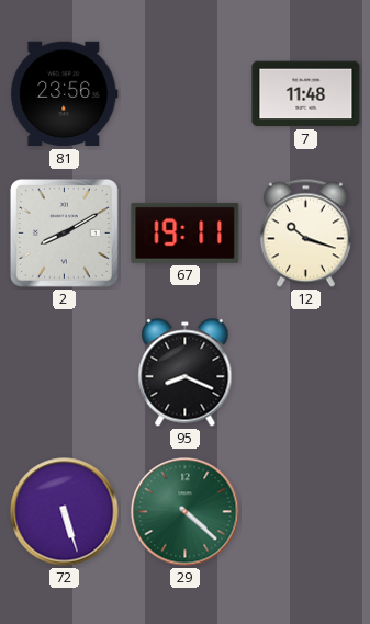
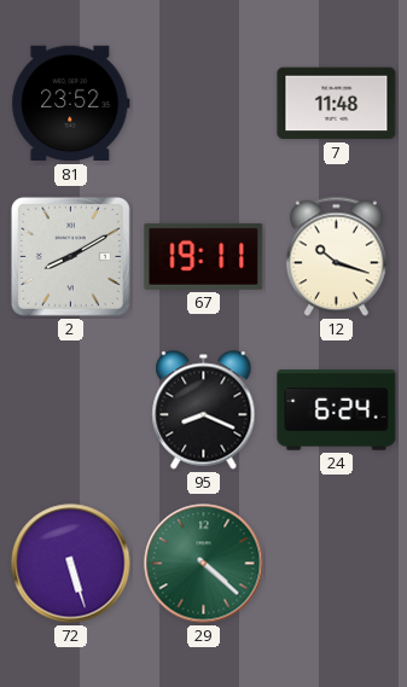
81: 23:56 -> 23:52 (71, 104)
24: none -> 6:24 (337, 411)
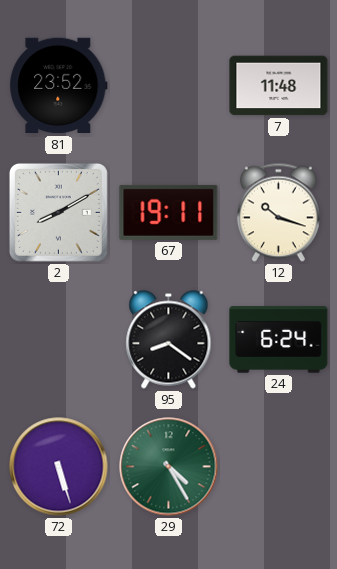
95: 8:19 -> 8:21 (169, 340)
29: 4:22 -> 4:25 (169, 467)
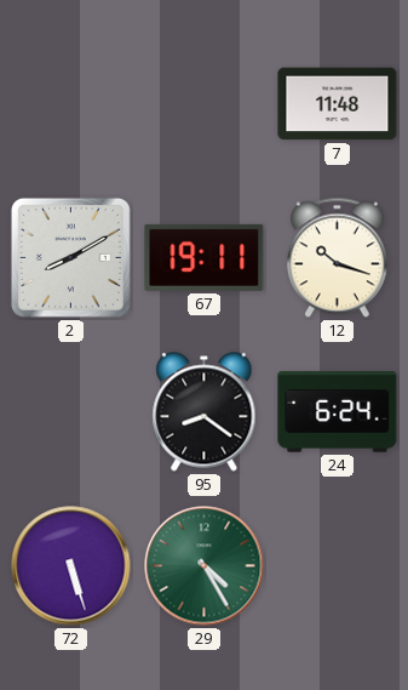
81: 23:52 -> none (59, 86)
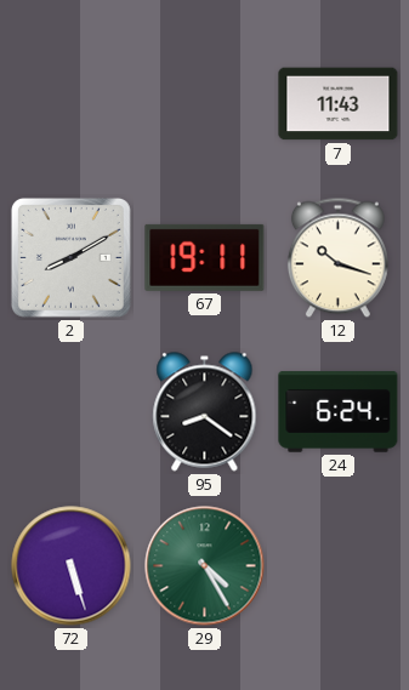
7: 11:48 -> 11:43 (339, 104)
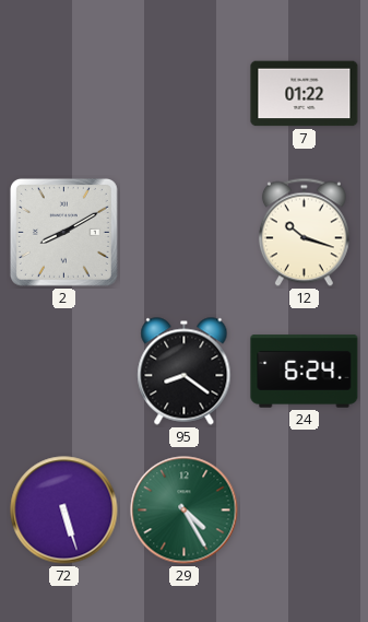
7: 11:43 -> 01:22 (305, 94)
67: 19:11 -> none (205, 257)
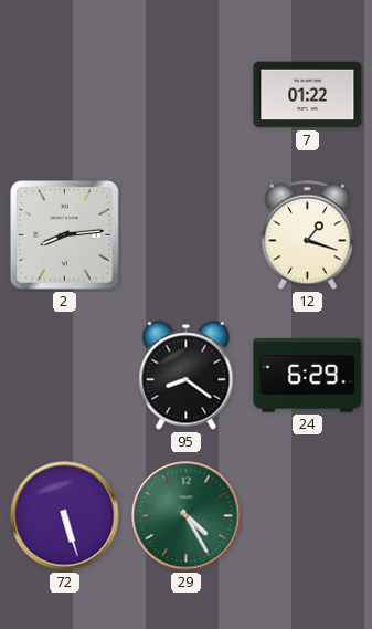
2: 8:10 -> 8:14 (64, 234)
12: 10:18 -> 1:18 (307, 235)
24: 6:24 -> 6:29 (308, 376)
